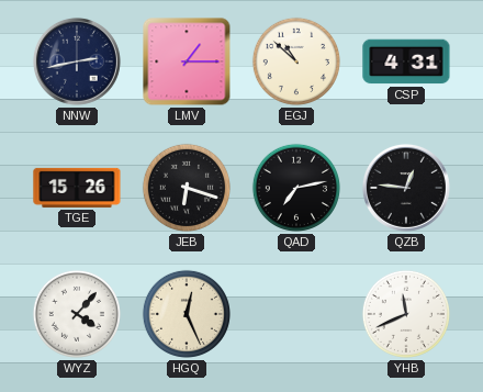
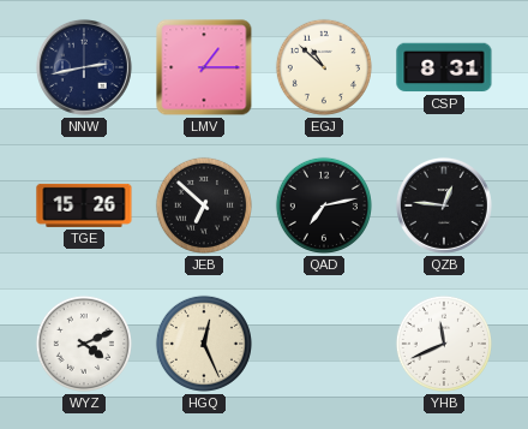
CSP: 4:31 -> 8:31 (444, 67)
JEB: 6:18 -> 6:52 (204, 205)
WYZ: 4:07 -> 4:11 (84, 344)
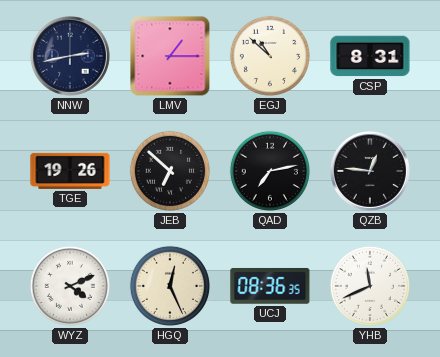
TGE: 15:26 -> 19:26 (70, 171)
UCJ: none -> 08:36 (270, 286)
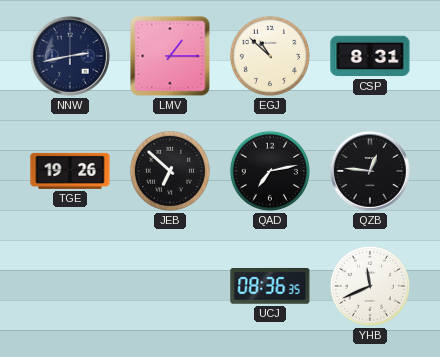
WYZ: 4:11 -> none (70, 286)
HGQ: 12:26 -> none (170, 286)
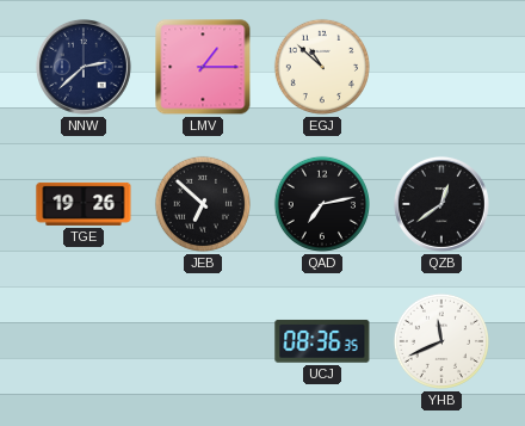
NNW: 2:43 -> 2:38 (84, 67)
CSP: 8:31 -> none (370, 56)
QZB: 12:46 -> 12:39 (441, 204)
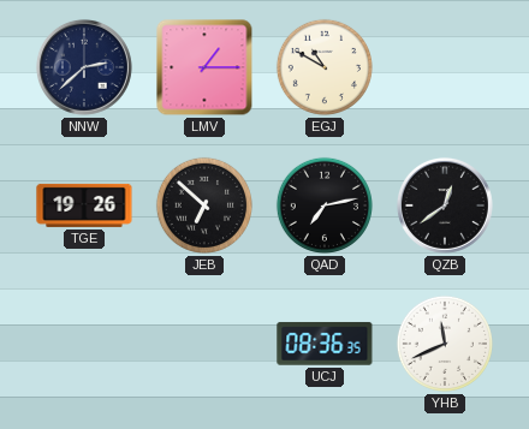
EGJ: 10:52 -> 10:50 (325, 67)
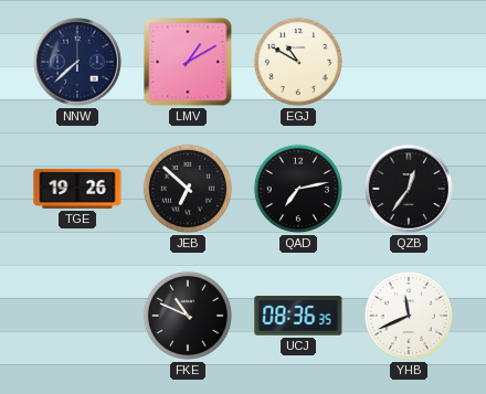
NNW: 2:38 -> 7:38 (77, 62)
LMV: 1:15 -> 1:10 (188, 62)
QZB: 12:39 -> 12:36 (409, 189)
FKE: none -> 10:49 (188, 316)
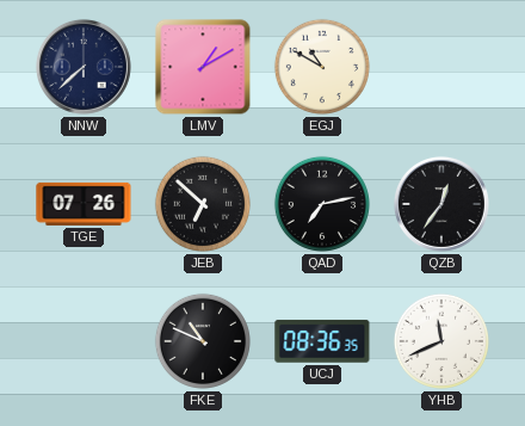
TGE: 19:26 -> 07:26 (84, 204)
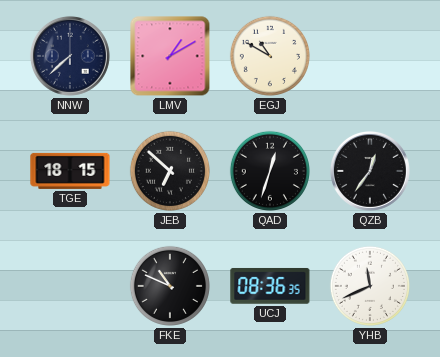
TGE: 07:26 -> 18:15 (70, 171)
QAD: 7:13 -> 12:33 (270, 171)
